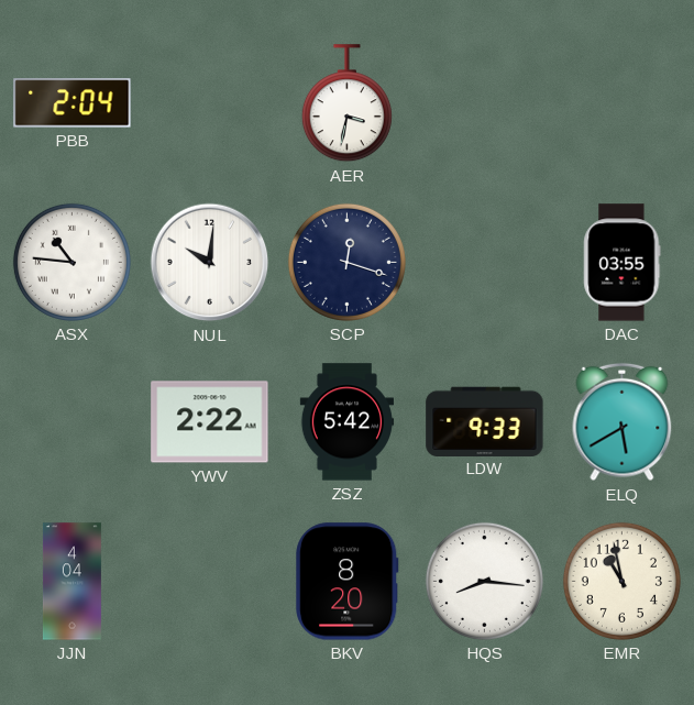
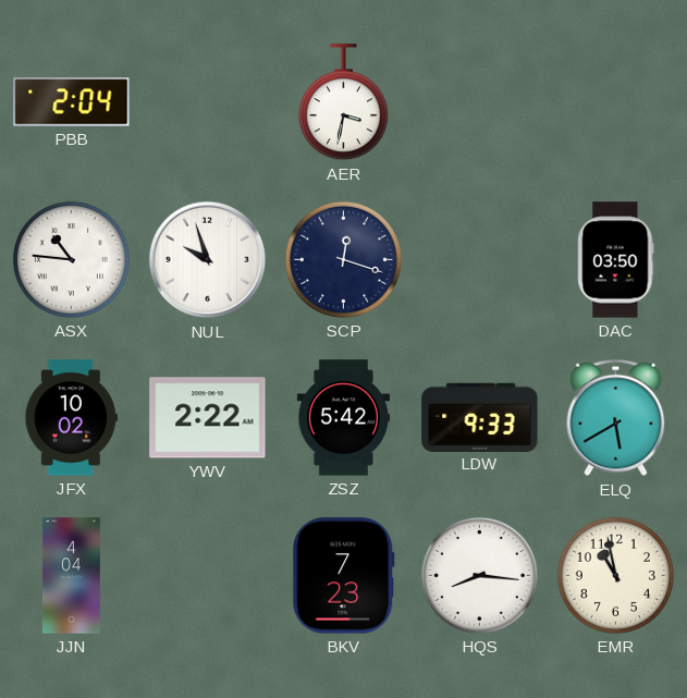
NUL: 10:01 -> 9:57 (208, 260)
DAC: 03:55 -> 03:50 (616, 260)
JFX: none -> 10:02 (71, 418)
BKV: 8:20 -> 7:23 (344, 576)
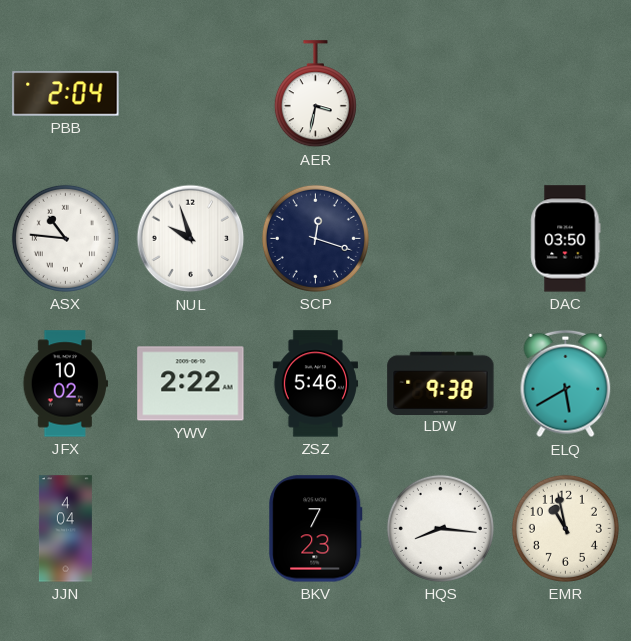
ZSZ: 5:42 -> 5:46 (315, 384)
LDW: 9:33 -> 9:38 (441, 383)
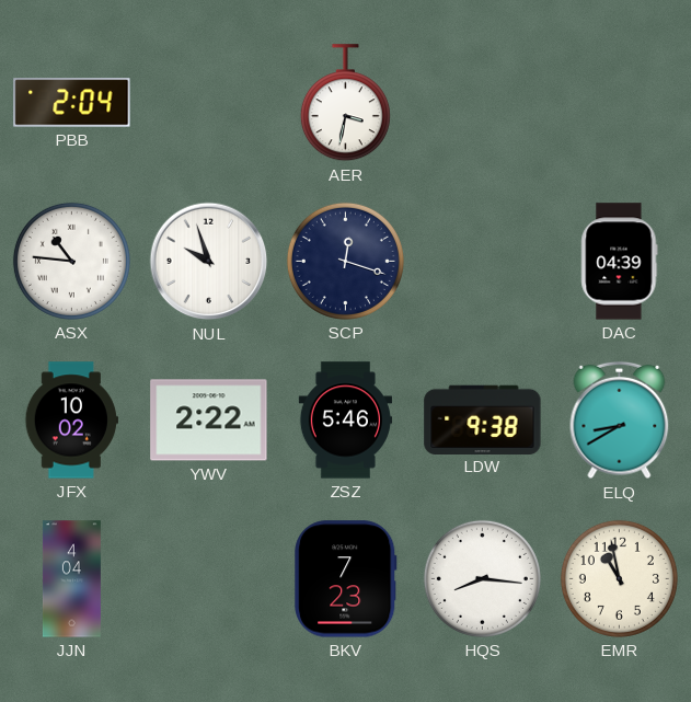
DAC: 03:50 -> 04:39 (620, 262)
ELQ: 5:40 -> 8:40 (620, 421)
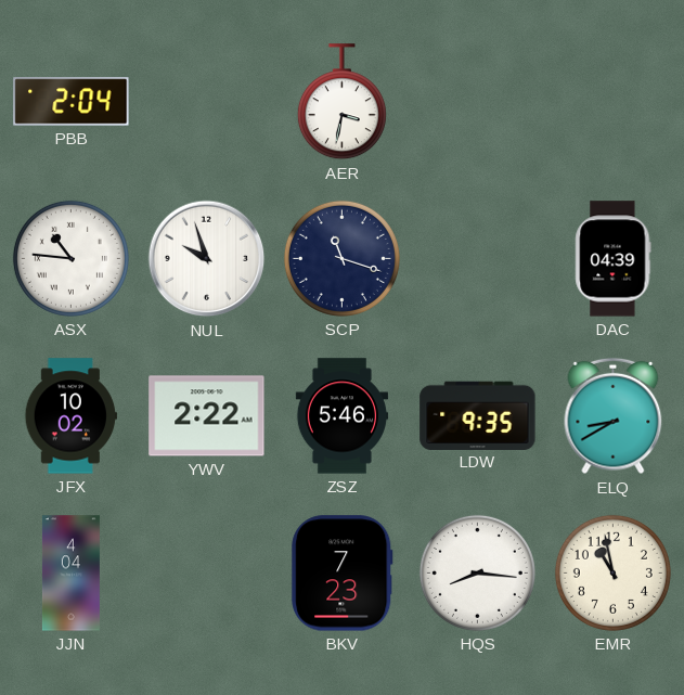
SCP: 12:18 -> 11:18 (341, 258)
LDW: 9:38 -> 9:35 (478, 415)
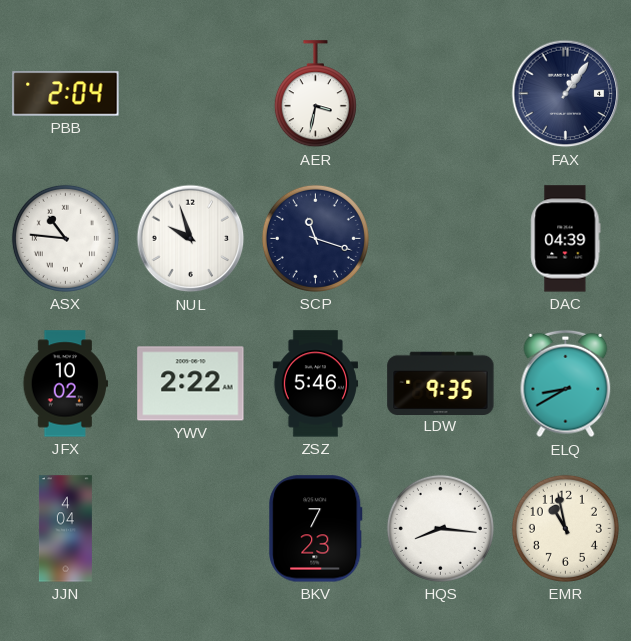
FAX: none -> 1:06 (566, 94)
